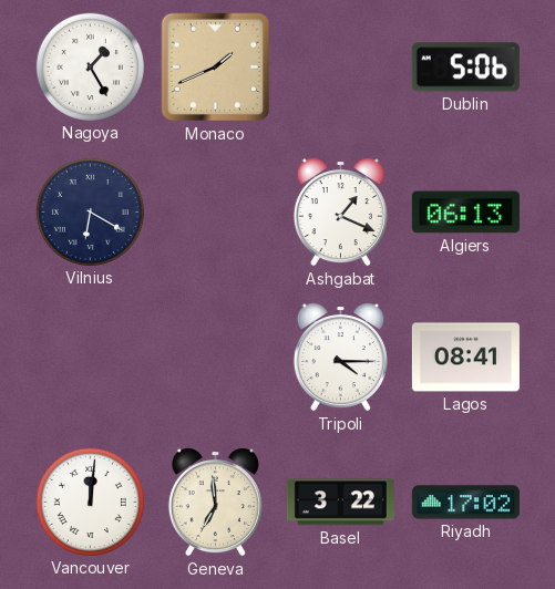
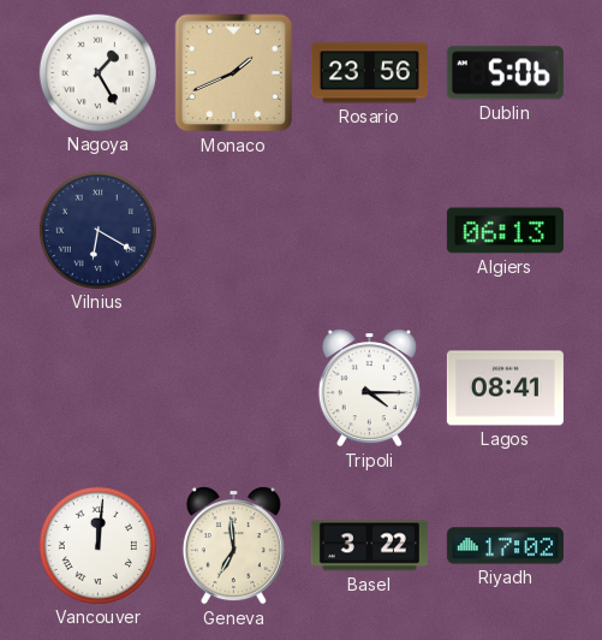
Rosario: none -> 23:56 (369, 73)
Ashgabat: 1:19 -> none (340, 213)
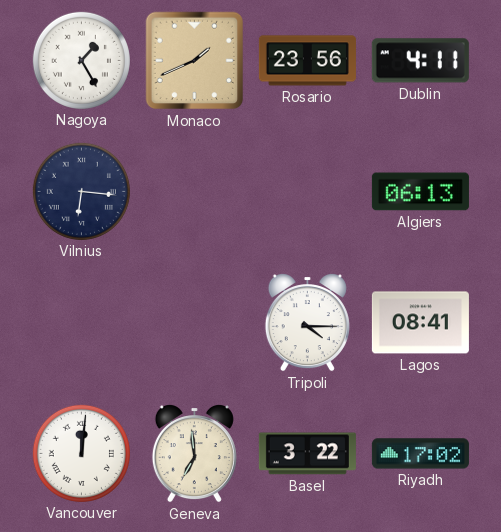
Dublin: 5:06 -> 4:11 (420, 61)
Vilnius: 6:20 -> 6:16 (81, 191)
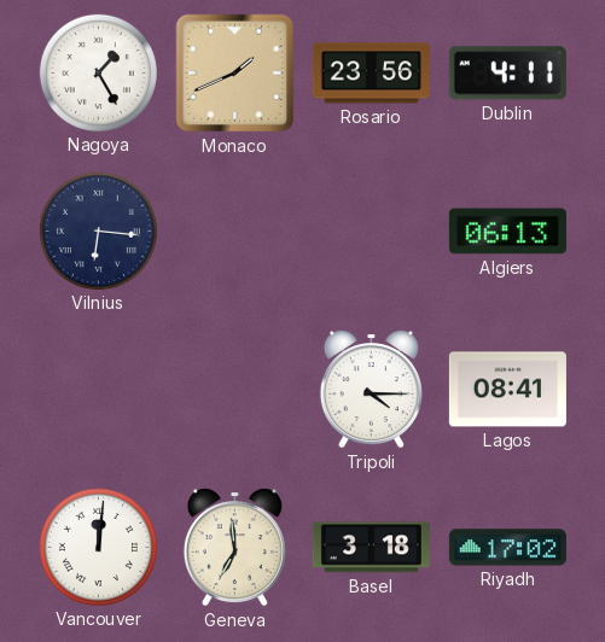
Basel: 3:22 -> 3:18 (371, 548)
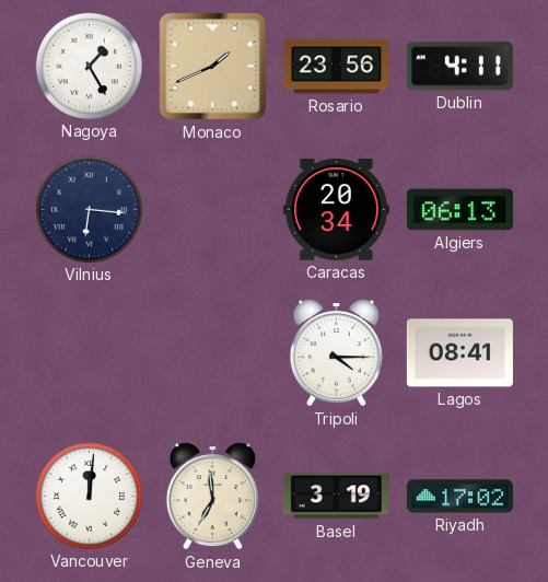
Caracas: none -> 20:34 (336, 209)
Basel: 3:18 -> 3:19 (336, 497)
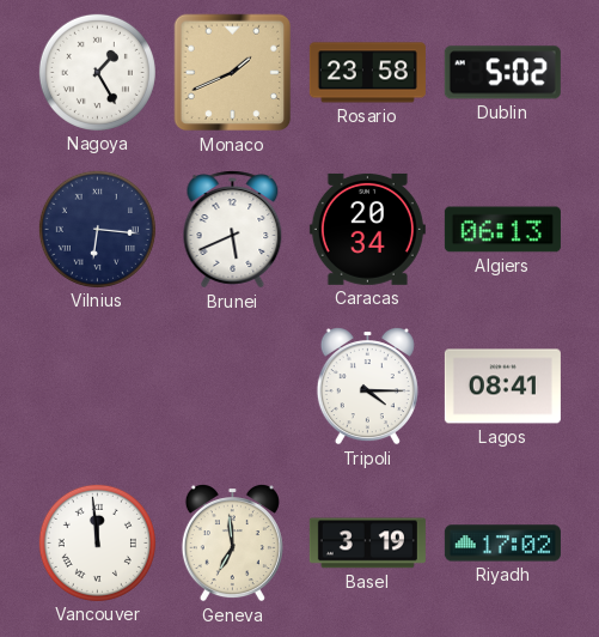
Rosario: 23:56 -> 23:58 (367, 73)
Dublin: 4:11 -> 5:02 (502, 73)
Brunei: none -> 5:41 (233, 230)
Vancouver: 12:01 -> 11:59 (97, 542)
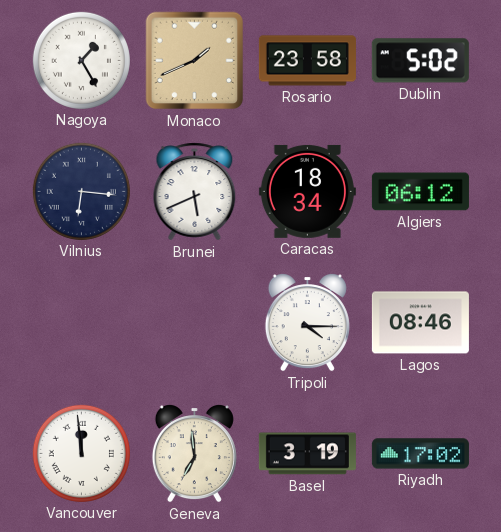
Caracas: 20:34 -> 18:34 (307, 191)
Algiers: 06:13 -> 06:12 (420, 192)
Lagos: 08:41 -> 08:46 (420, 323)
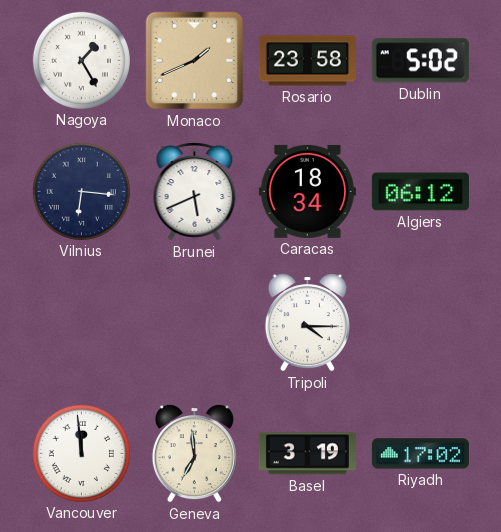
Lagos: 08:46 -> none (420, 323)
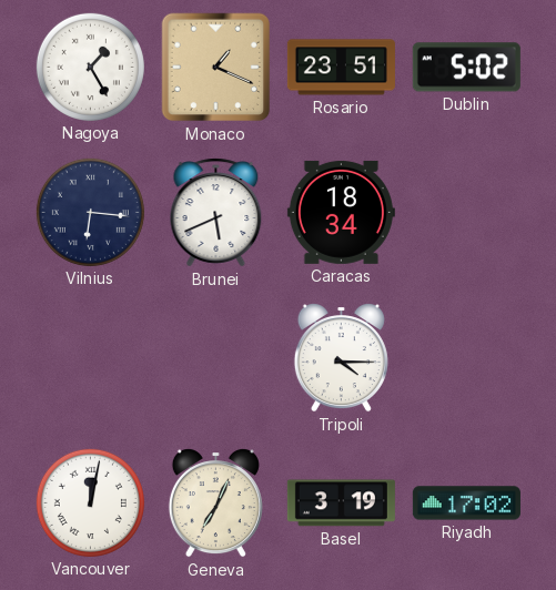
Monaco: 1:41 -> 1:19 (216, 68)
Rosario: 23:58 -> 23:51 (341, 68)
Algiers: 06:12 -> none (420, 192)
Vancouver: 11:59 -> 12:02 (90, 502)
Geneva: 6:59 -> 7:04 (215, 503)
